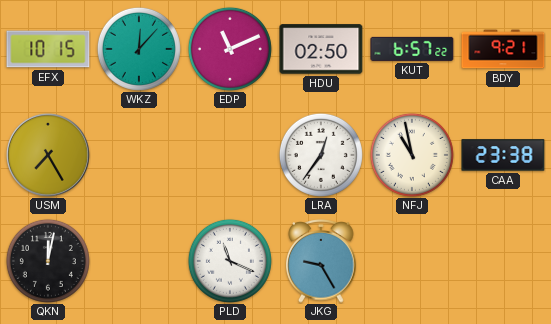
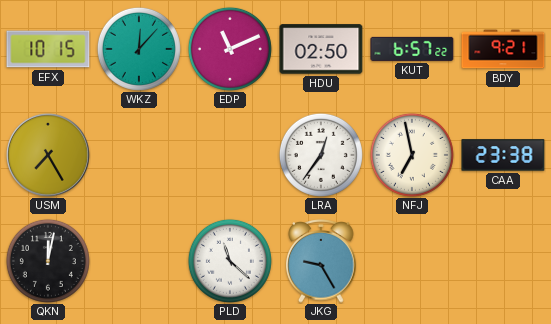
NFJ: 10:58 -> 6:58 (412, 155)
PLD: 11:19 -> 11:22 (230, 261)
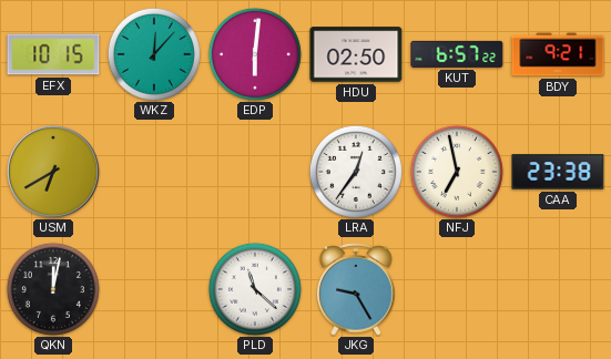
EDP: 11:11 -> 6:01 (255, 54)
USM: 7:25 -> 6:40 (53, 172)
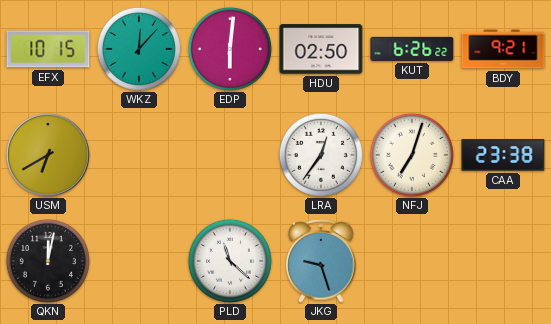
KUT: 6:57 -> 6:26 (412, 49)
NFJ: 6:58 -> 7:03 (412, 155)
JKG: 9:25 -> 9:27 (321, 261)
